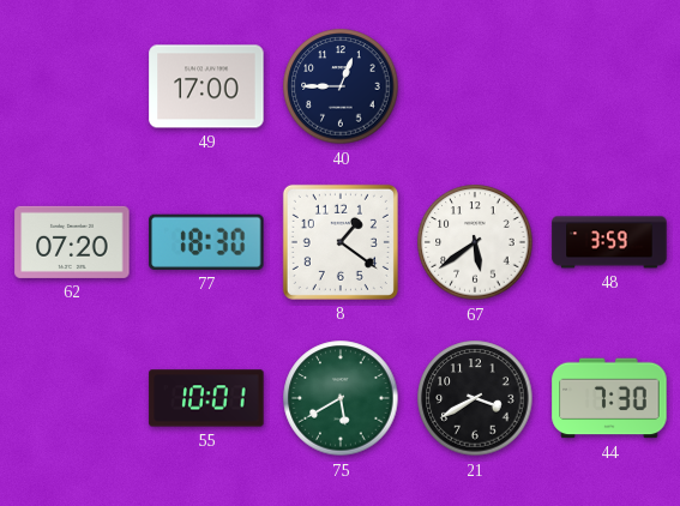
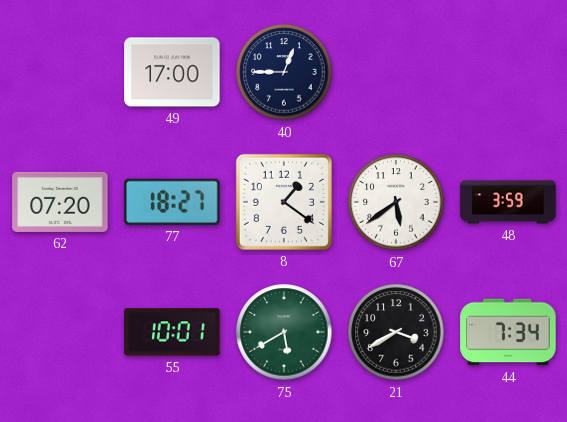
77: 18:30 -> 18:27 (172, 202)
44: 7:30 -> 7:34 (508, 332)
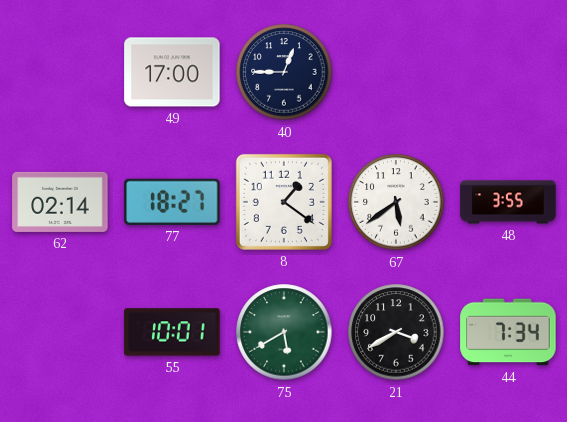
62: 07:20 -> 02:14 (60, 202)
48: 3:59 -> 3:55 (508, 202)
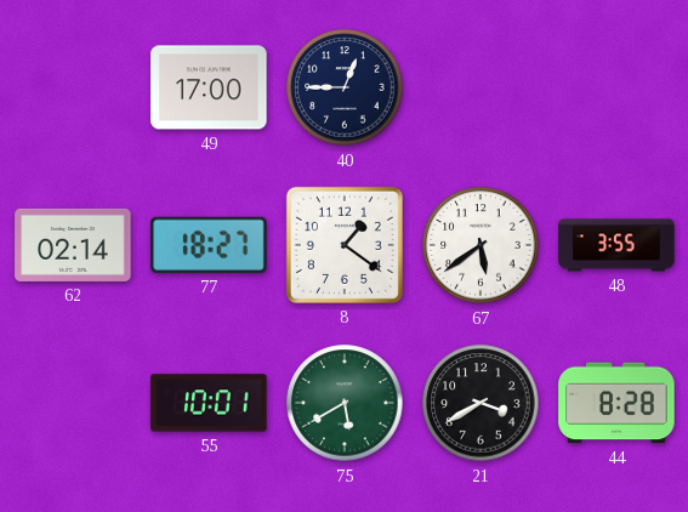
44: 7:34 -> 8:28 (616, 403)
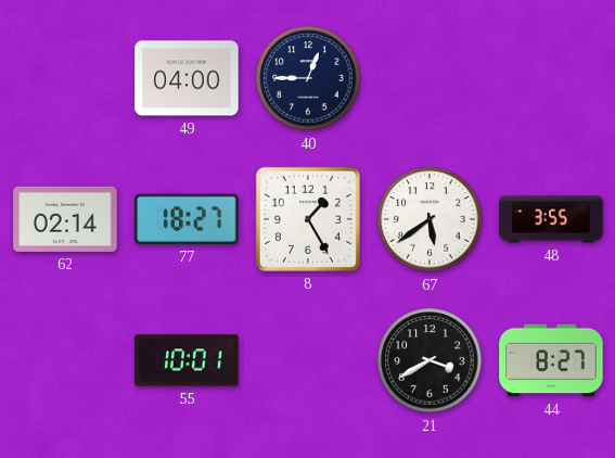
49: 17:00 -> 04:00 (187, 78)
8: 1:21 -> 1:25 (308, 219)
75: 5:40 -> none (345, 403)
44: 8:28 -> 8:27 (551, 360)
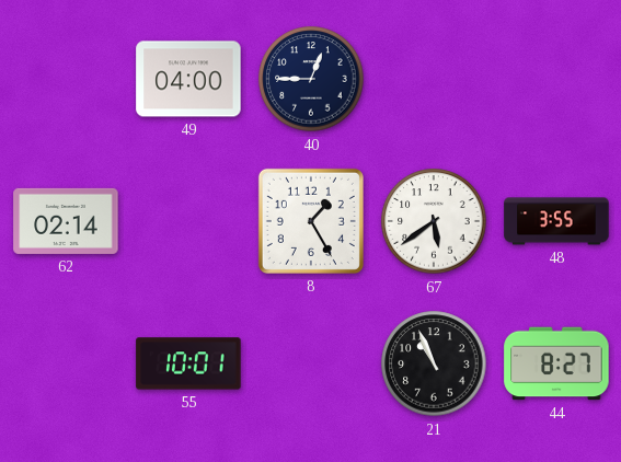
77: 18:27 -> none (187, 219)
21: 3:40 -> 10:56 (434, 363)
